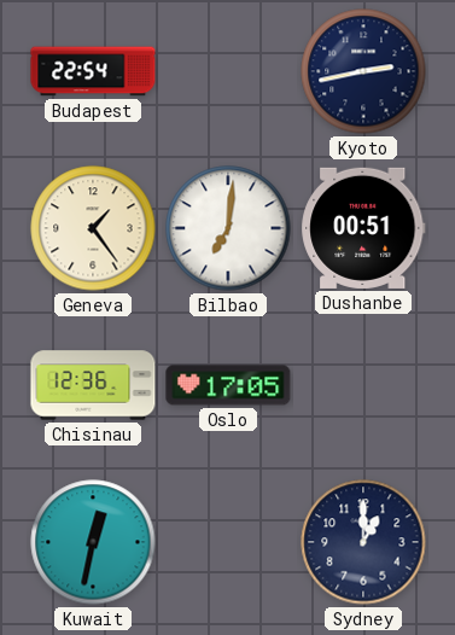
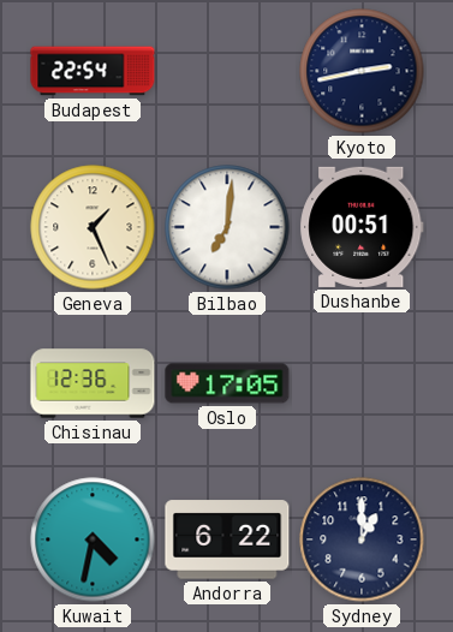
Geneva: 1:24 -> 1:26 (93, 227)
Kuwait: 12:32 -> 4:32 (93, 539)
Andorra: none -> 6:22 (227, 539)
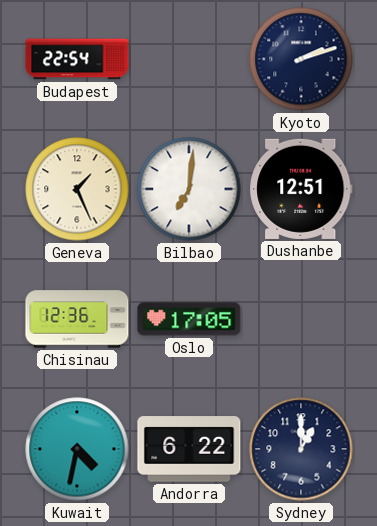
Kyoto: 2:43 -> 2:12 (301, 59)
Dushanbe: 00:51 -> 12:51 (301, 189)
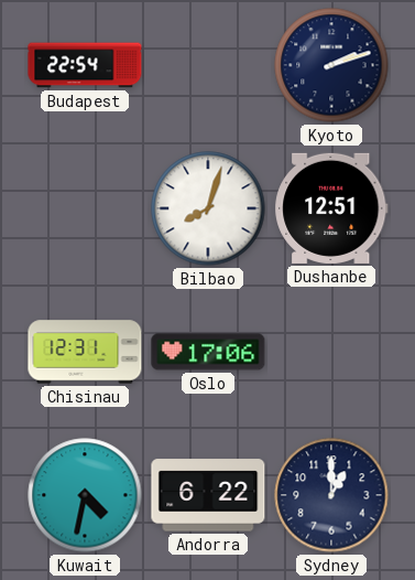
Geneva: 1:26 -> none (77, 189)
Bilbao: 7:01 -> 8:03 (208, 208)
Chisinau: 12:36 -> 12:31 (85, 352)
Oslo: 17:05 -> 17:06 (208, 352)
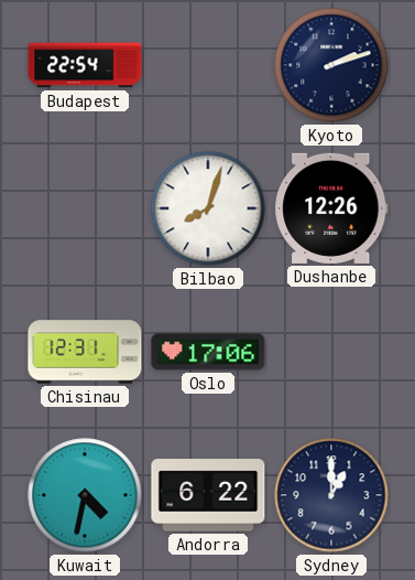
Dushanbe: 12:51 -> 12:26 (331, 208)
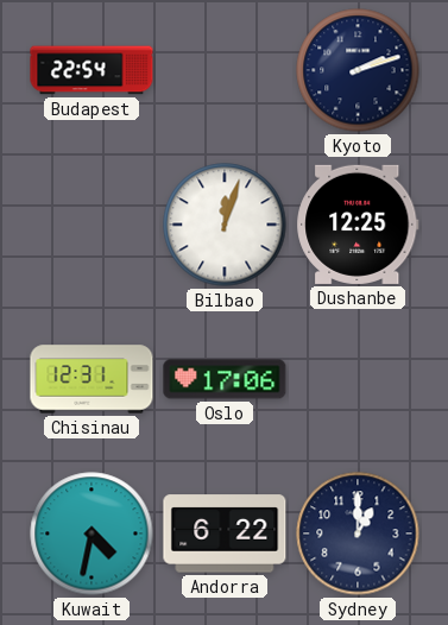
Bilbao: 8:03 -> 12:03 (225, 225)
Dushanbe: 12:26 -> 12:25 (358, 225)
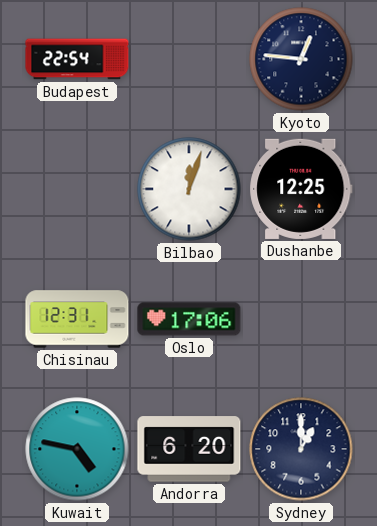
Kyoto: 2:12 -> 12:46 (301, 59)
Kuwait: 4:32 -> 4:47 (77, 449)
Andorra: 6:22 -> 6:20 (189, 449)
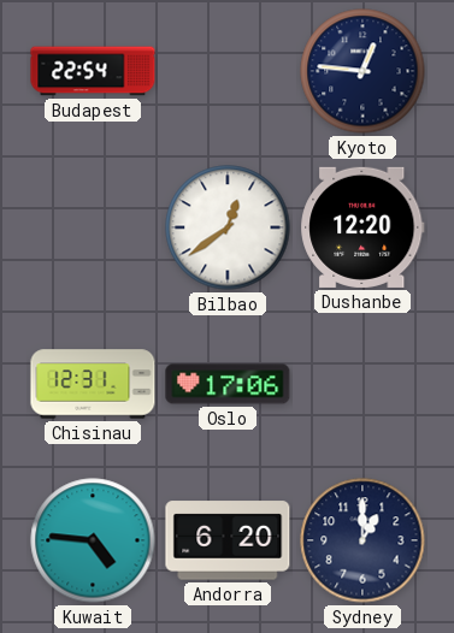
Bilbao: 12:03 -> 12:39 (228, 227)
Dushanbe: 12:25 -> 12:20 (362, 227)
Kuwait: 4:47 -> 4:46 (93, 540)
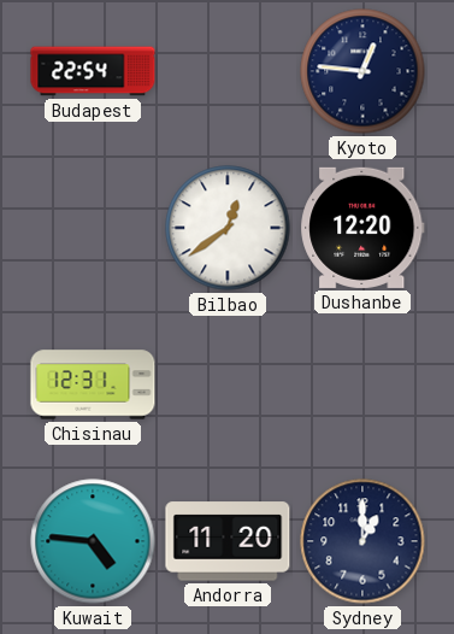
Oslo: 17:06 -> none (228, 384)
Andorra: 6:20 -> 11:20 (228, 541)
